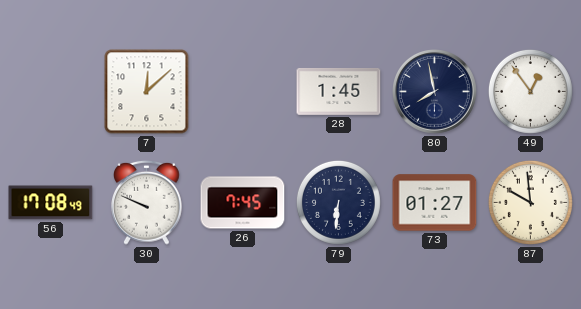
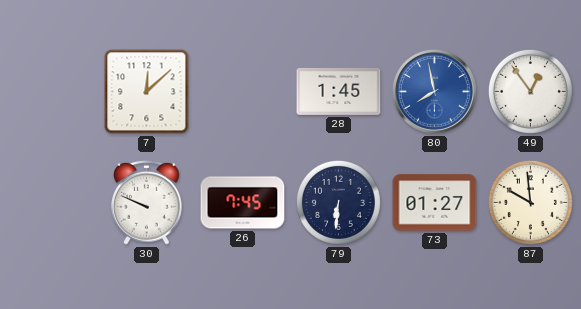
80 dial: navy -> blue (435, 92)
56: 17:08 -> none (51, 203)
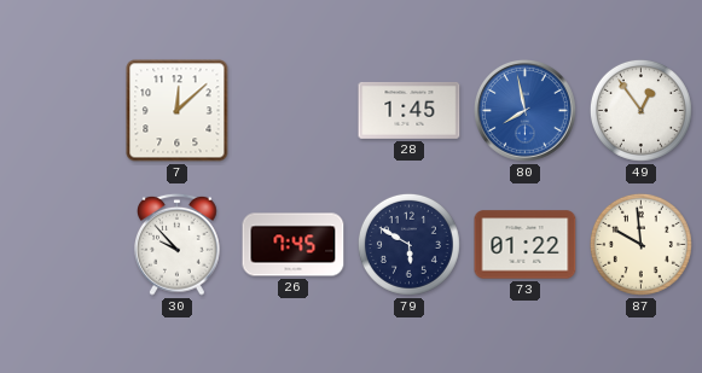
30: 9:49 -> 9:53 (178, 244)
79: 6:31 -> 5:50 (408, 244)
73: 01:27 -> 01:22 (526, 245)
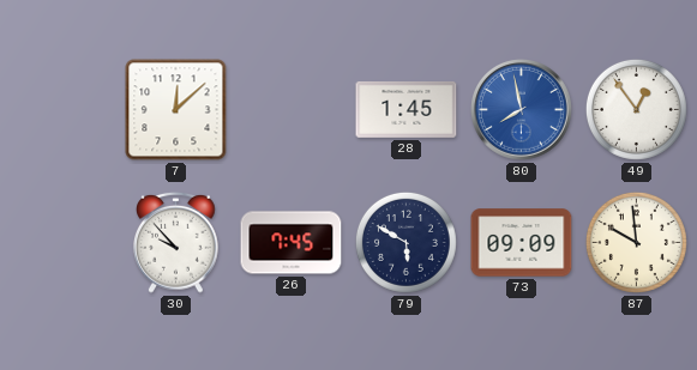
73: 01:22 -> 09:09 (522, 243)
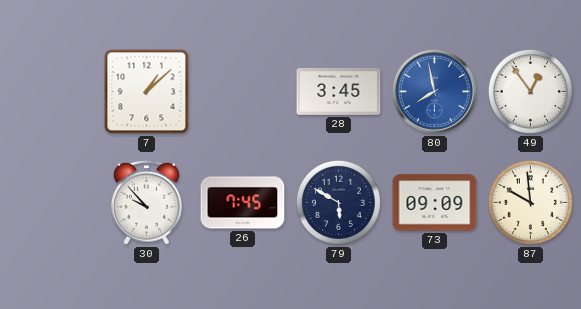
7: 12:08 -> 1:08 (147, 92)
28: 1:45 -> 3:45 (339, 91)
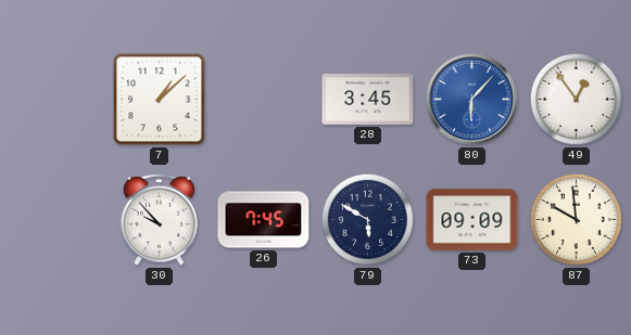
80: 7:58 -> 6:07 (472, 100)
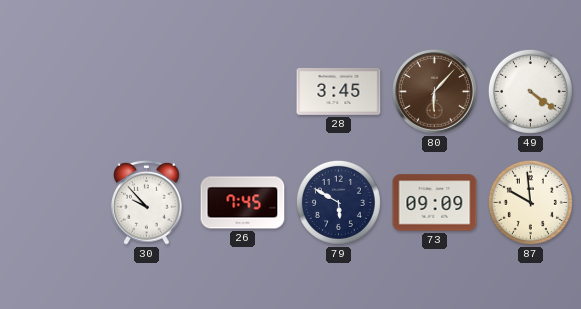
7: 1:08 -> none (160, 100)
80 dial: blue -> brown (435, 92)
49: 12:54 -> 4:21 (530, 91)
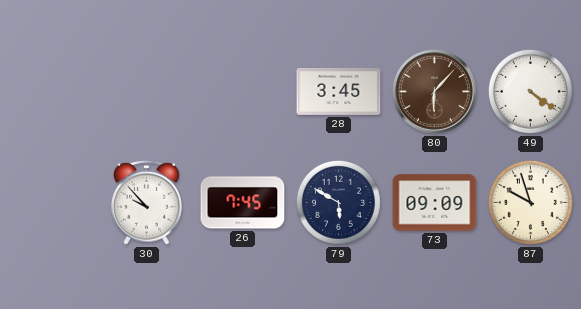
87: 9:59 -> 9:57 (530, 202)
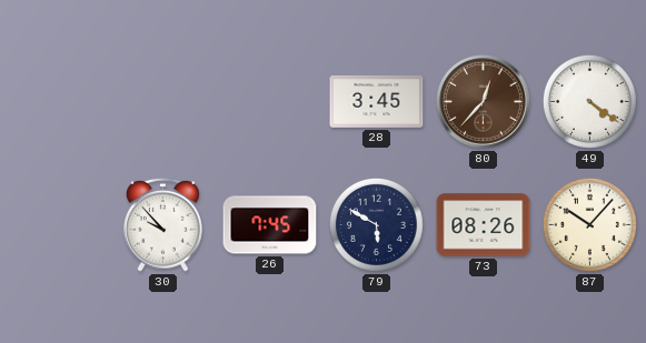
80: 6:07 -> 12:37 (484, 102)
73: 09:09 -> 08:26 (484, 225)
87: 9:57 -> 10:07 (589, 224)
